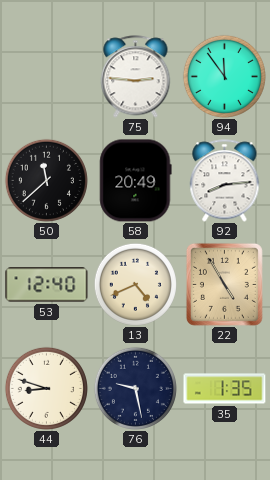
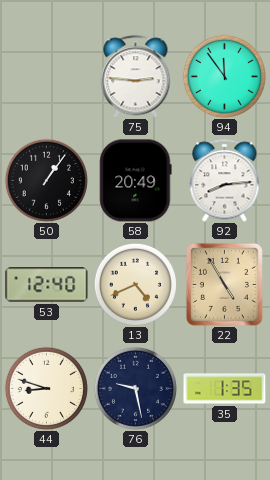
50: 11:38 -> 1:06 (46, 180)
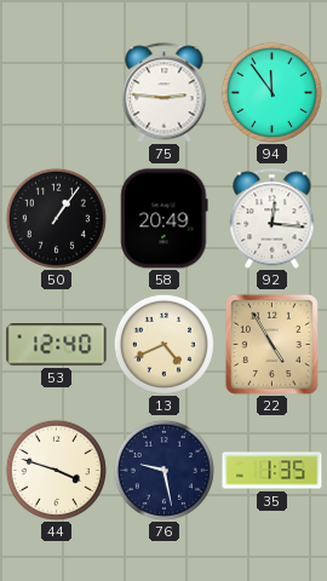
92: 8:14 -> 12:16 (272, 219)
44: 8:48 -> 3:48 (56, 470)
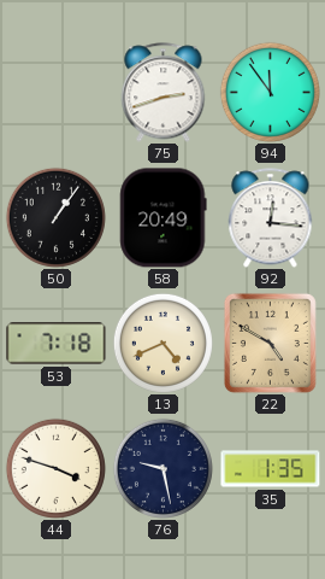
75: 2:46 -> 2:42 (164, 93)
53: 12:40 -> 7:18 (57, 344)
22: 4:55 -> 4:50 (270, 343)
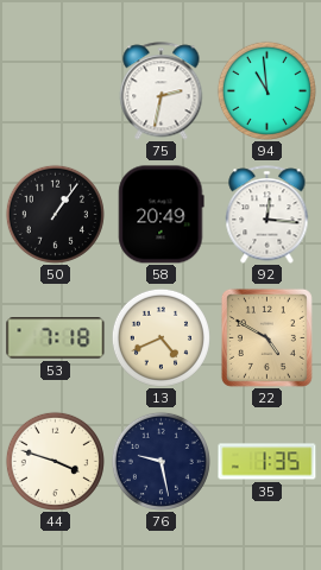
75: 2:42 -> 2:32 (162, 91)
94: 11:54 -> 10:59 (266, 90)
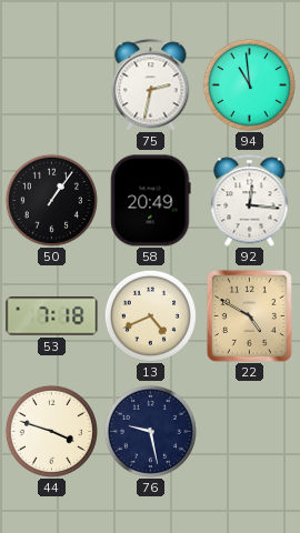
35: 1:35 -> none (267, 462)
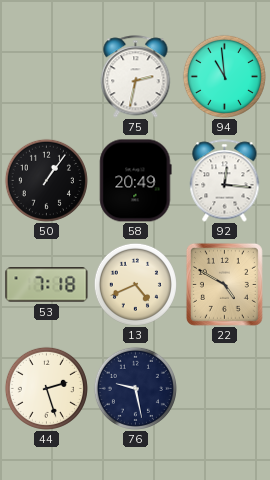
44: 3:48 -> 2:27 (46, 388)
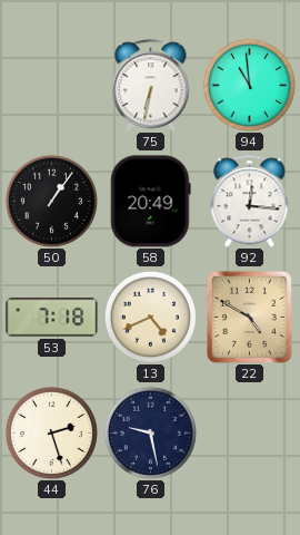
75: 2:32 -> 6:32 (151, 86)
